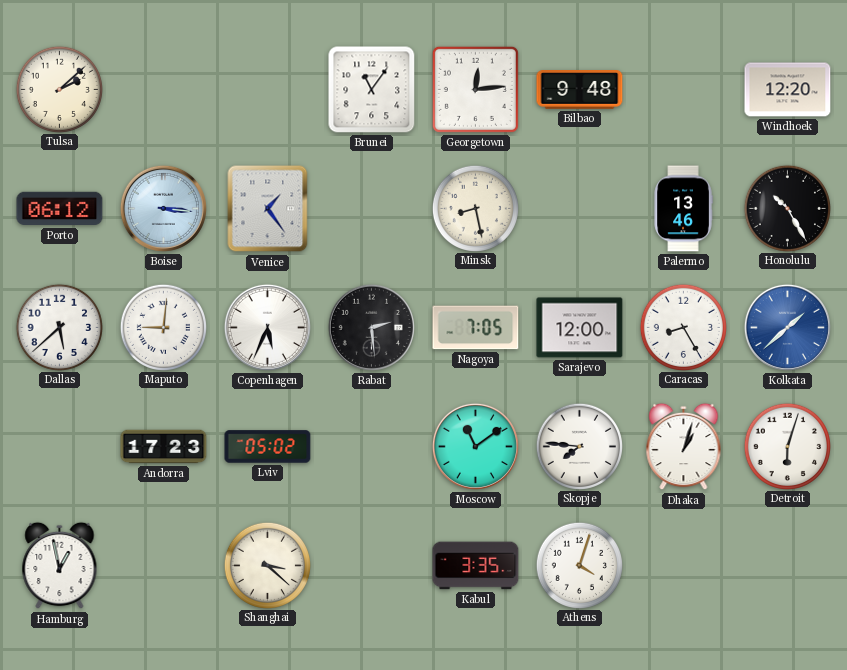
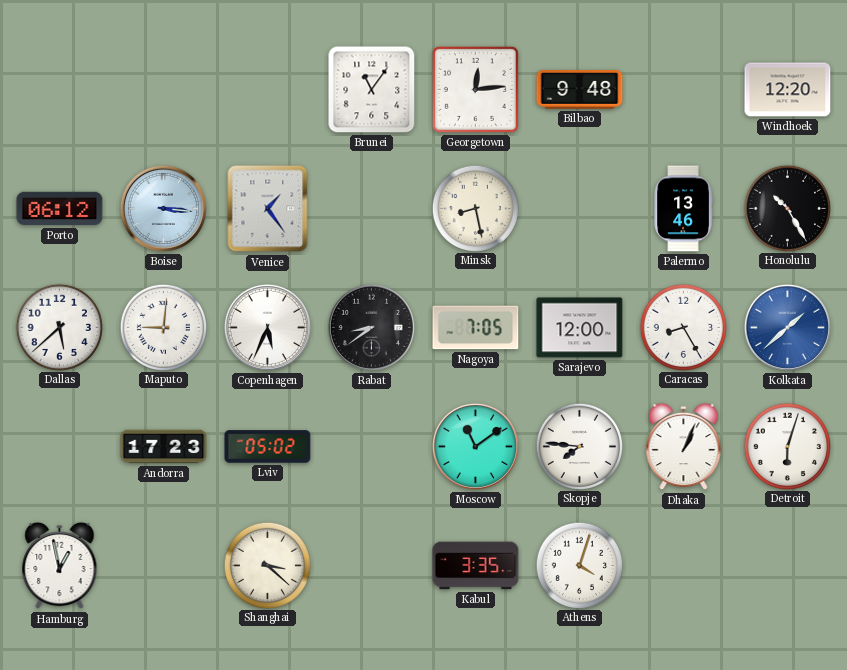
Tulsa: 2:08 -> none (59, 89)
Rabat: 2:29 -> 8:39 (371, 327)
Dhaka: 1:03 -> 1:04 (684, 447)
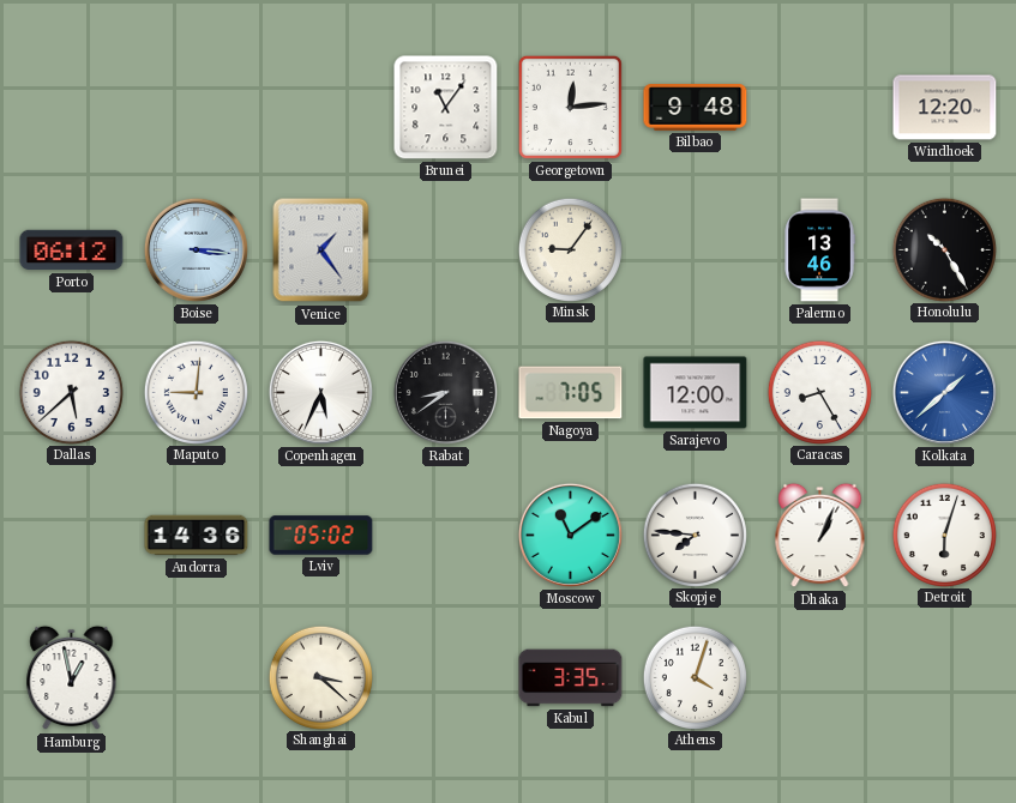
Minsk: 8:28 -> 9:06 (570, 249)
Andorra: 17:23 -> 14:36 (197, 536)
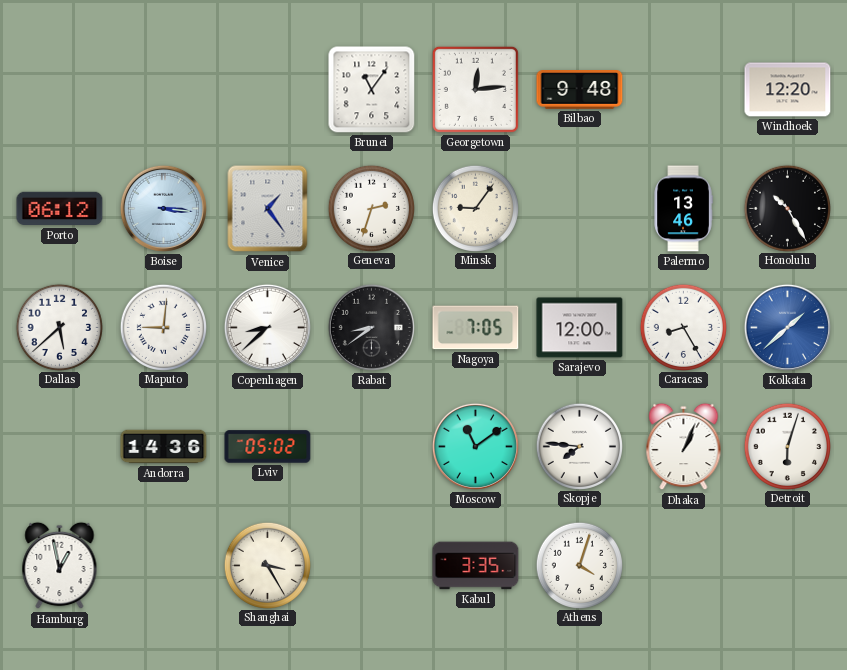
Geneva: none -> 2:33 (371, 208)
Copenhagen: 5:34 -> 8:38 (267, 327)
Shanghai: 3:22 -> 3:25 (267, 565)
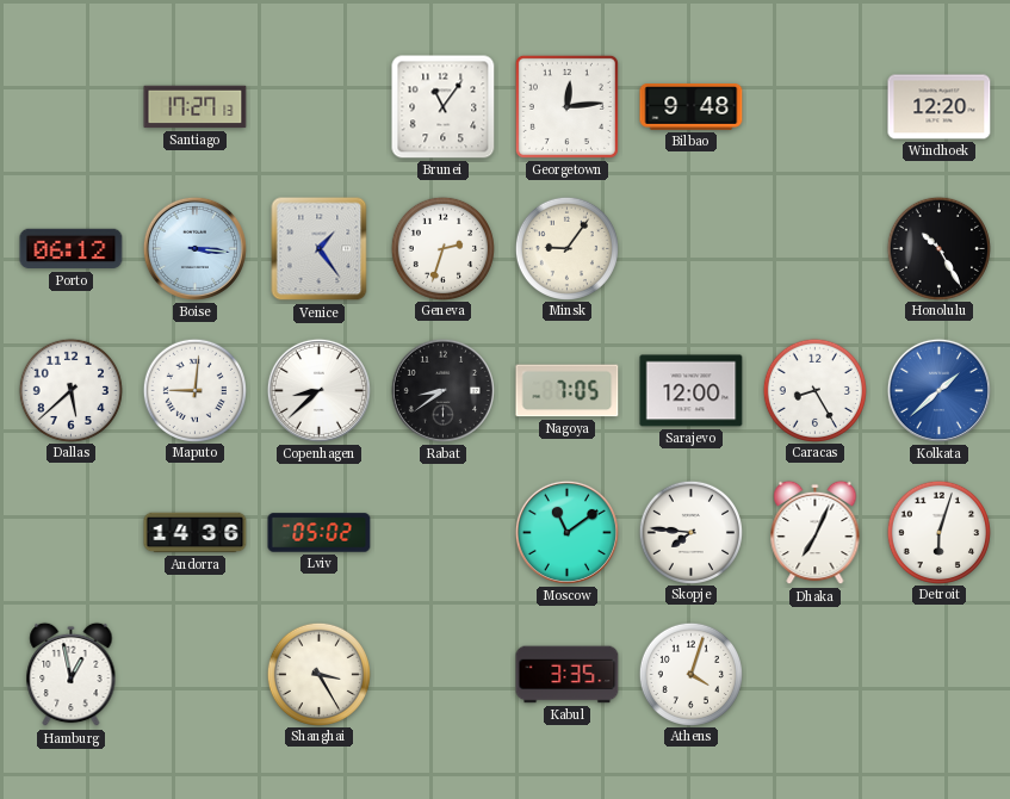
Santiago: none -> 17:27 (196, 107)
Palermo: 13:46 -> none (683, 209)
Dhaka: 1:04 -> 7:04 (816, 533)
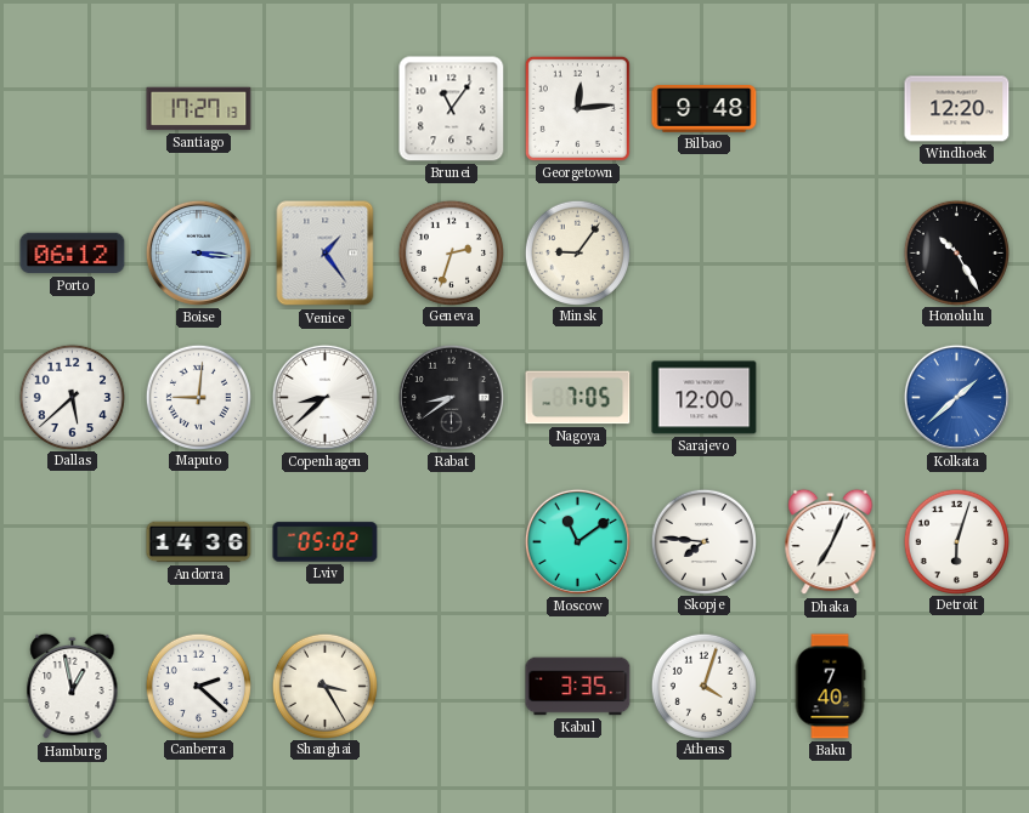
Caracas: 8:25 -> none (814, 390)
Canberra: none -> 2:22 (198, 686)
Baku: none -> 7:40 (830, 687)
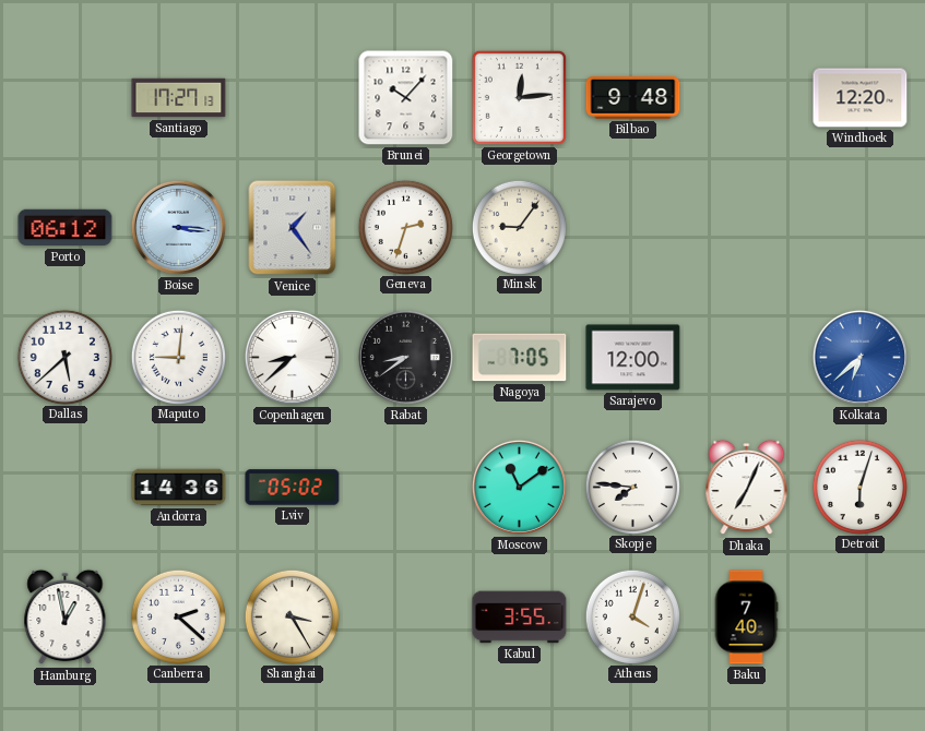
Brunei: 11:06 -> 10:07 (406, 98)
Honolulu: 10:25 -> none (956, 252)
Kolkata: 1:38 -> 6:38 (859, 357)
Kabul: 3:35 -> 3:55 (520, 618)
